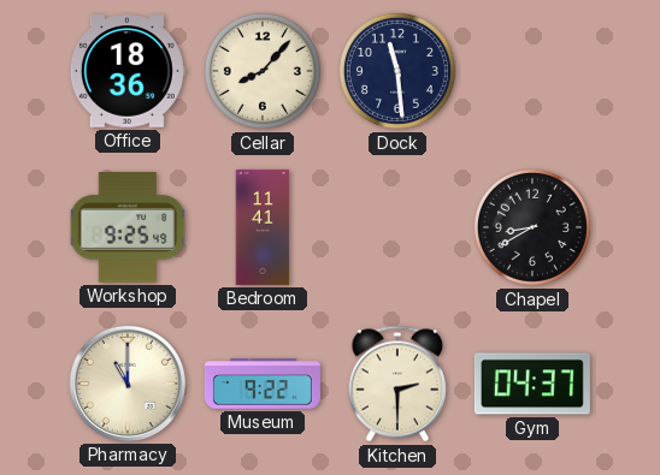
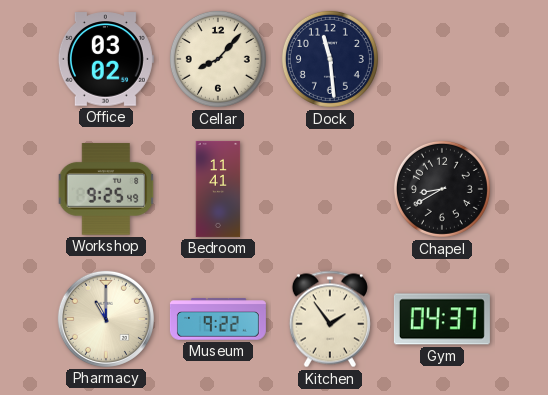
Office: 18:36 -> 03:02 (106, 59)
Kitchen: 2:30 -> 1:54 (330, 319)
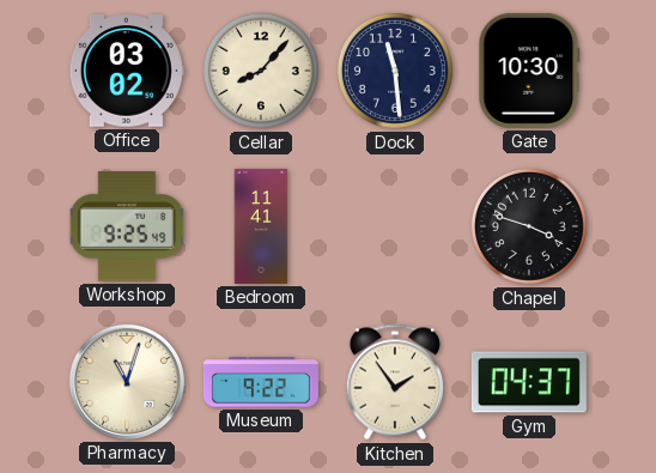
Gate: none -> 10:30 (529, 71)
Chapel: 8:40 -> 3:48 (529, 226)
Pharmacy: 11:00 -> 11:03 (127, 382)
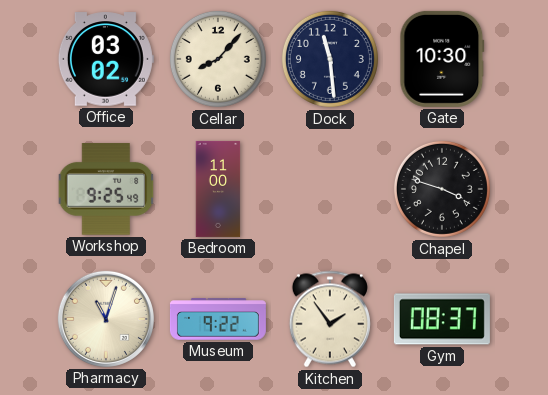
Bedroom: 11:41 -> 11:00 (218, 189)
Gym: 04:37 -> 08:37 (442, 319)
